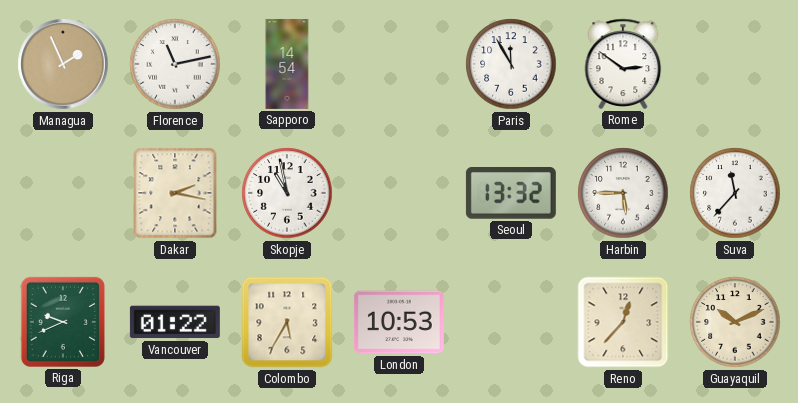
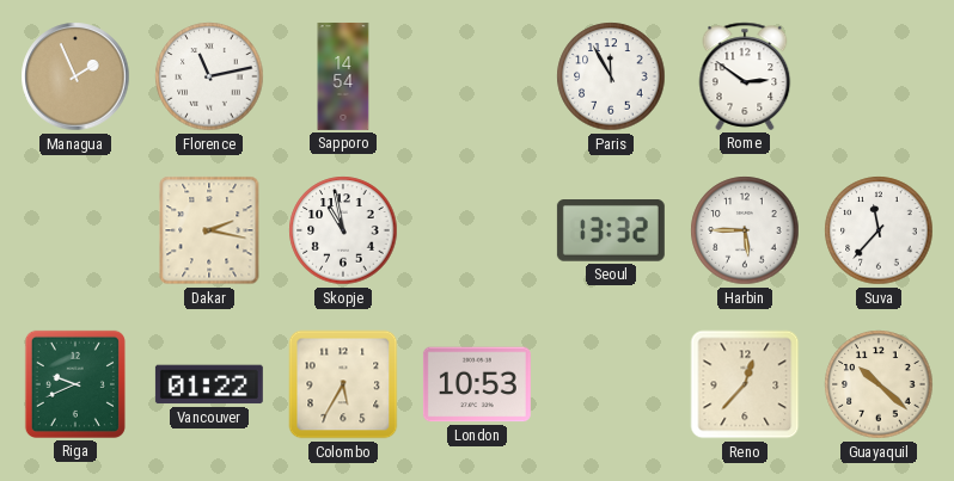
Guayaquil: 10:11 -> 10:22 (879, 384)
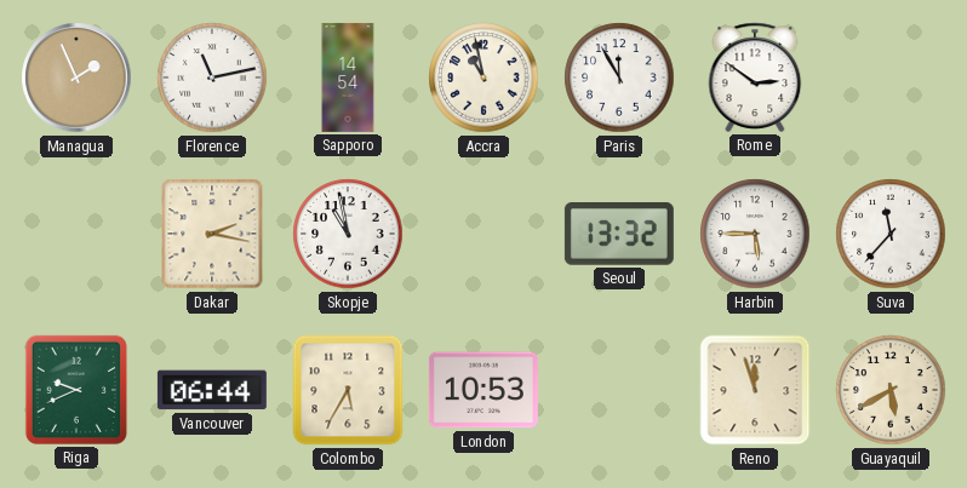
Accra: none -> 10:58 (483, 77)
Vancouver: 01:22 -> 06:44 (212, 390)
Reno: 12:37 -> 11:57 (755, 390)
Guayaquil: 10:22 -> 5:40 (891, 390)
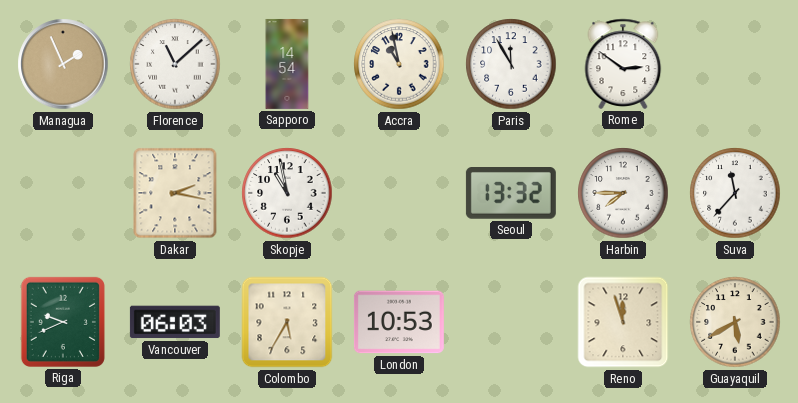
Florence: 11:13 -> 11:08 (175, 64)
Harbin: 5:45 -> 7:45 (623, 193)
Vancouver: 06:44 -> 06:03 (175, 322)
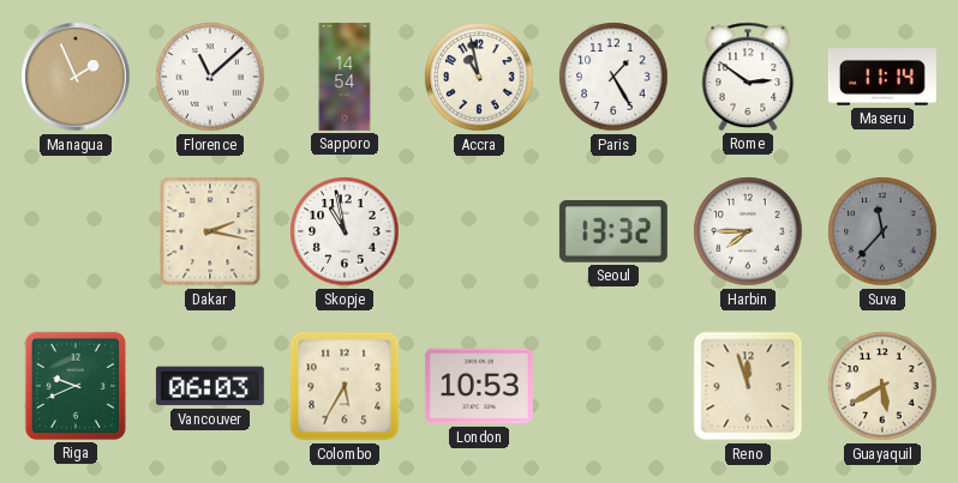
Paris: 11:55 -> 1:25 (613, 77)
Maseru: none -> 11:14 (882, 77)
Suva dial: white -> grey (882, 231)
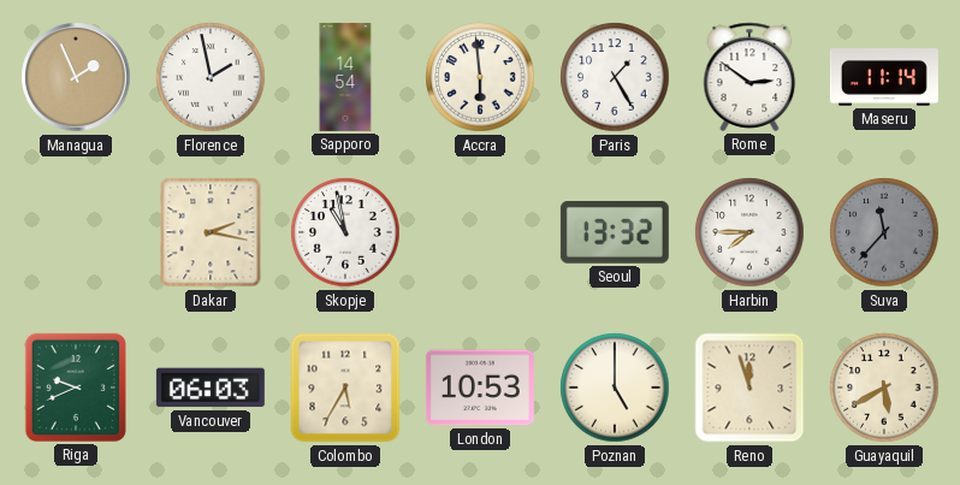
Florence: 11:08 -> 1:58 (211, 77)
Accra: 10:58 -> 5:59 (480, 77)
Poznan: none -> 5:00 (615, 388)
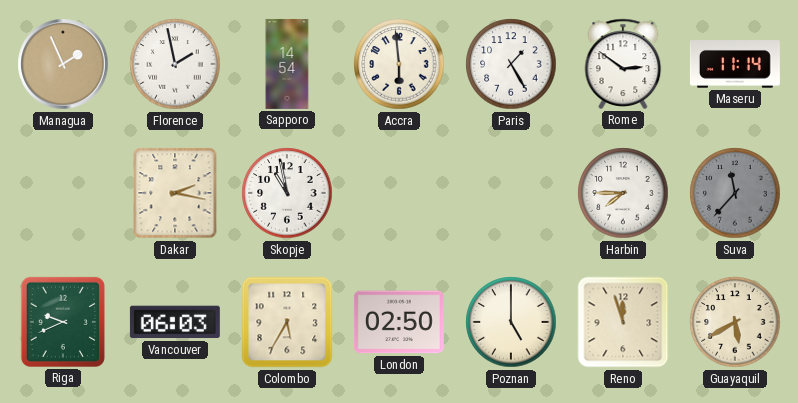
Seoul: 13:32 -> none (615, 233)
London: 10:53 -> 02:50 (399, 322)
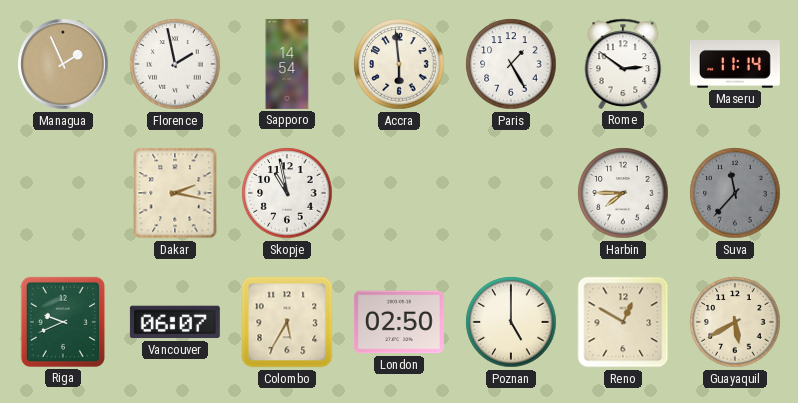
Vancouver: 06:03 -> 06:07 (175, 322)
Reno: 11:57 -> 12:50 (623, 322)
